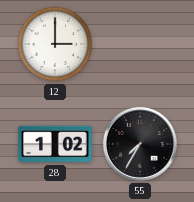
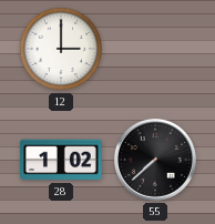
55: 7:35 -> 7:38 (155, 160)
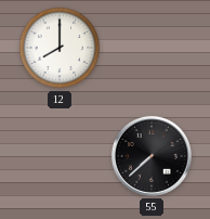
12: 3:00 -> 8:00 (60, 48)
28: 1:02 -> none (61, 160)
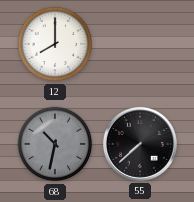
68: none -> 10:32 (55, 144)
